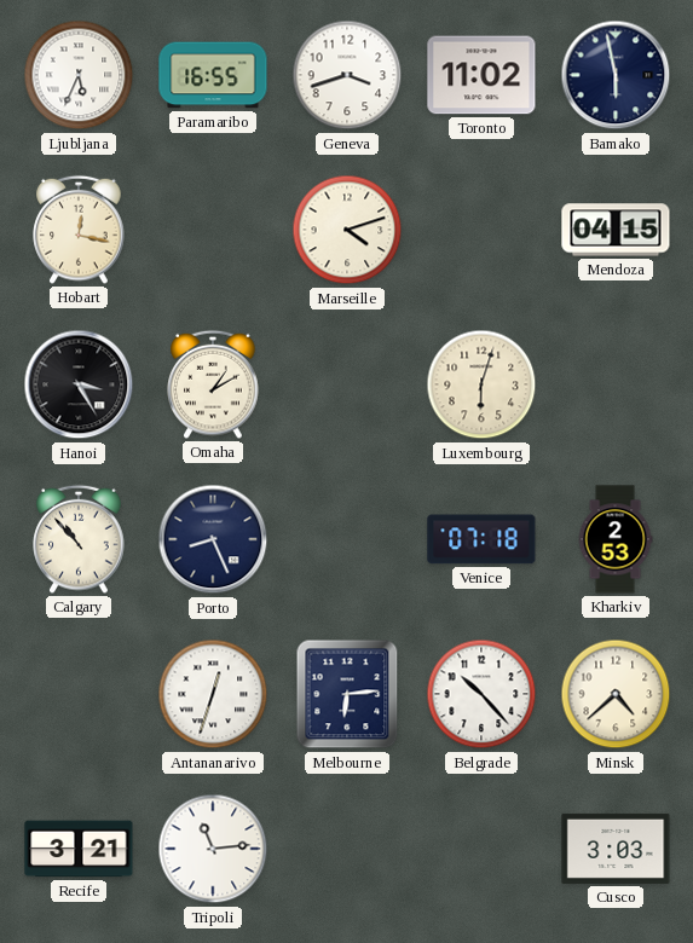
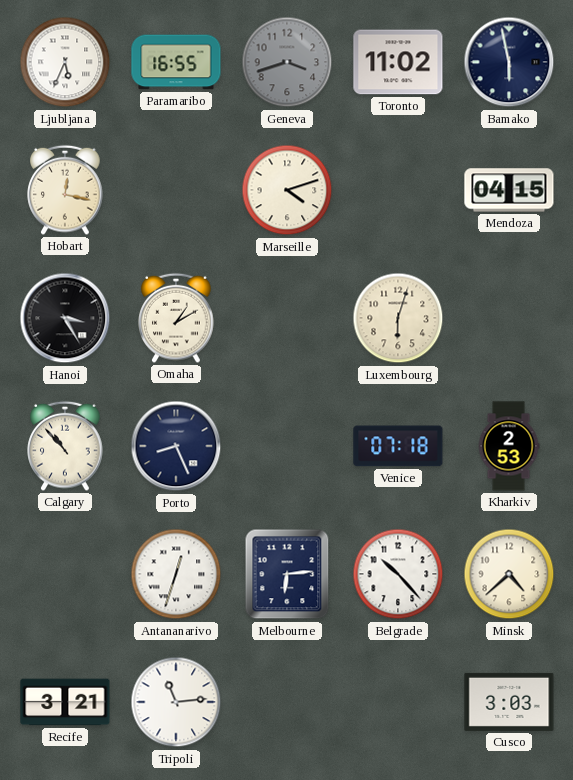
Geneva dial: white -> grey (287, 62)
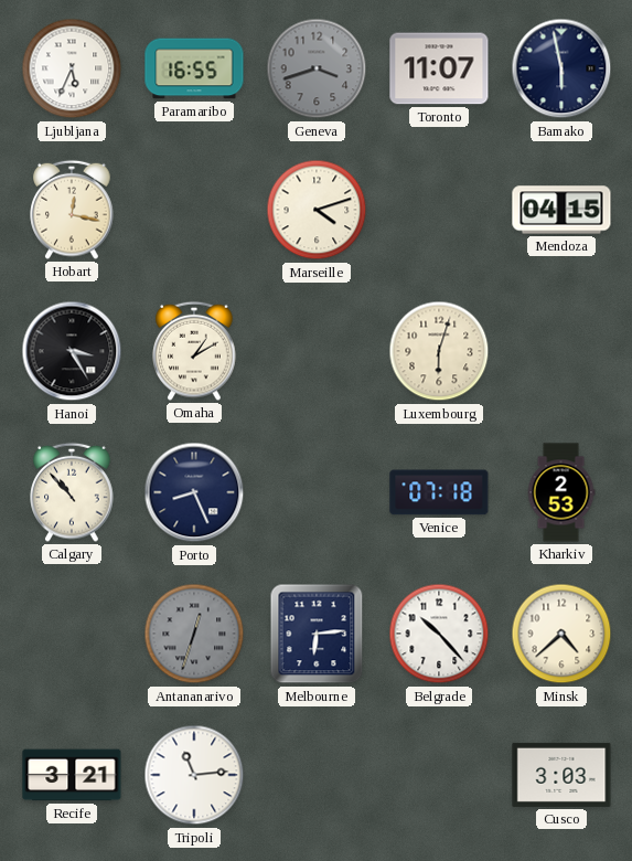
Toronto: 11:02 -> 11:07 (439, 68)
Antananarivo dial: white -> grey (194, 634)
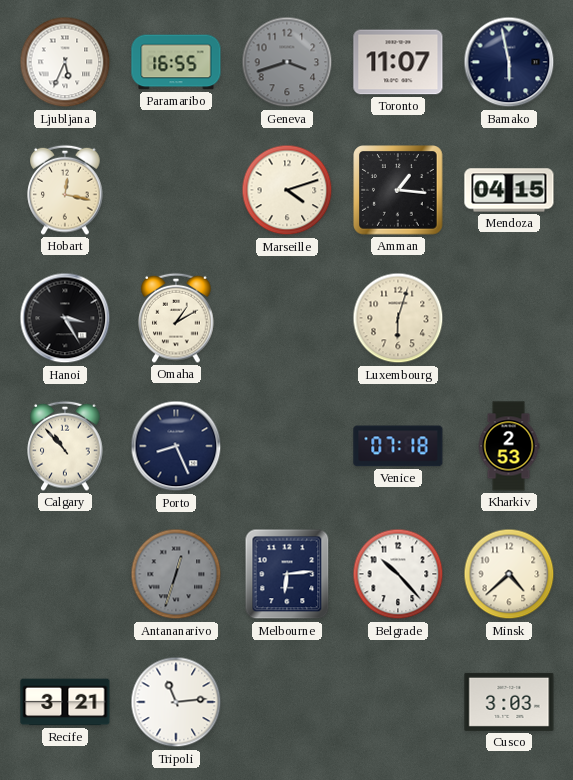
Amman: none -> 1:16 (398, 190)
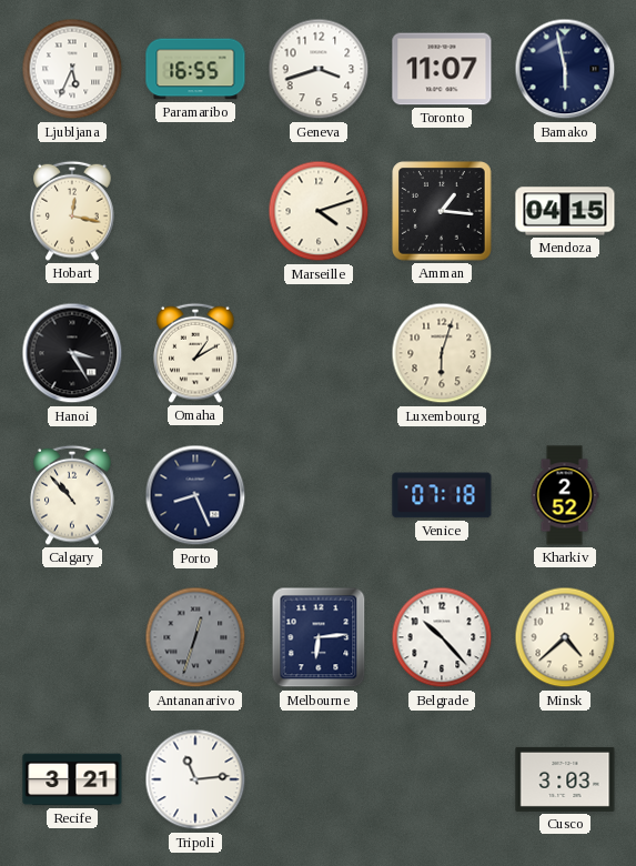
Geneva dial: grey -> white (319, 69)
Kharkiv: 2:53 -> 2:52 (565, 495)
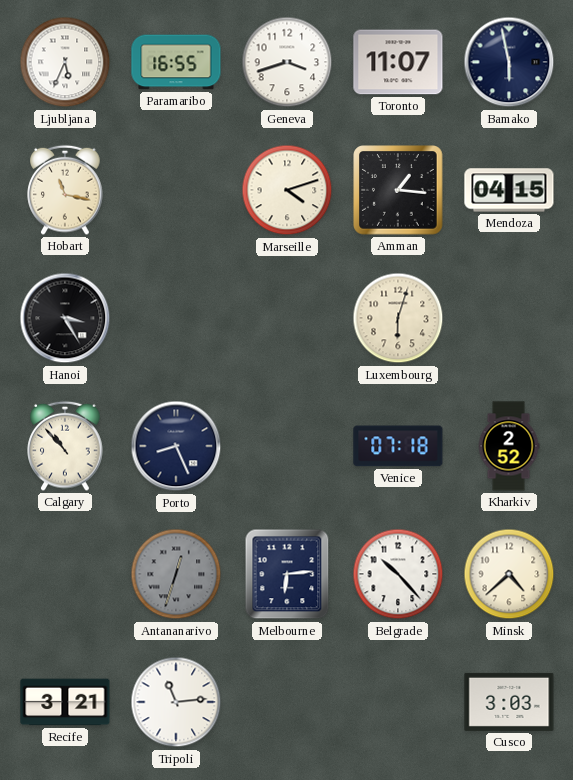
Hobart: 12:17 -> 11:17 (65, 190)
Omaha: 1:10 -> none (195, 353)
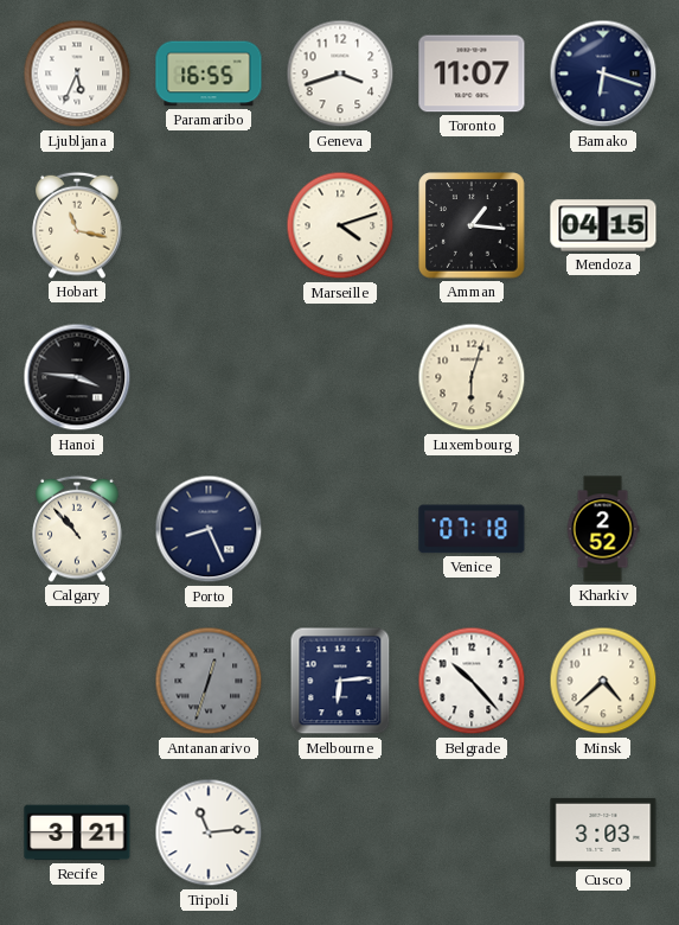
Bamako: 5:58 -> 6:18 (603, 74)
Hanoi: 3:25 -> 3:46 (77, 377)
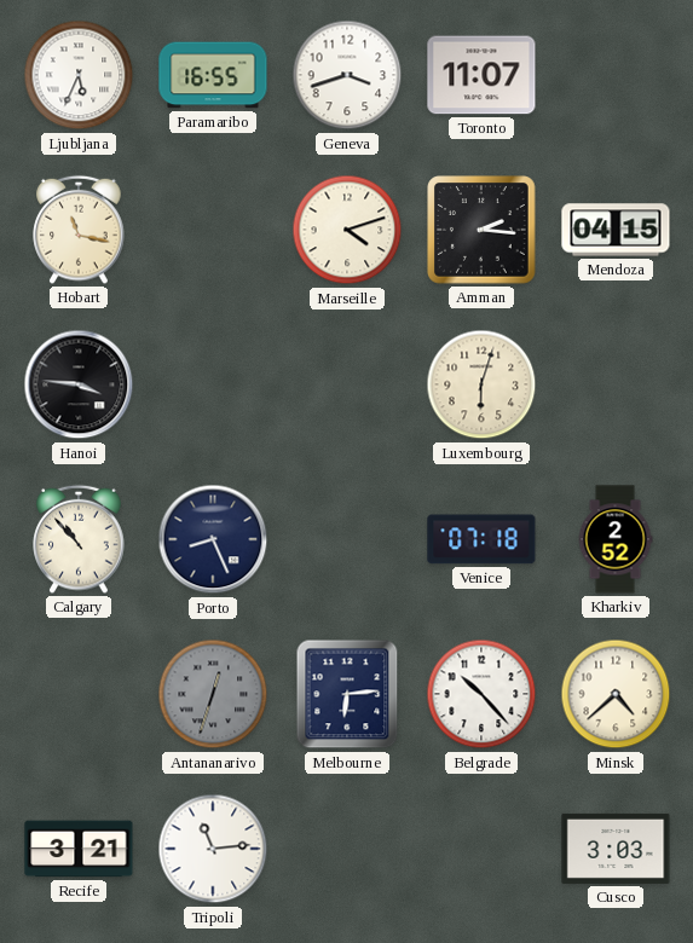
Bamako: 6:18 -> none (603, 74)
Amman: 1:16 -> 2:16 (481, 230)
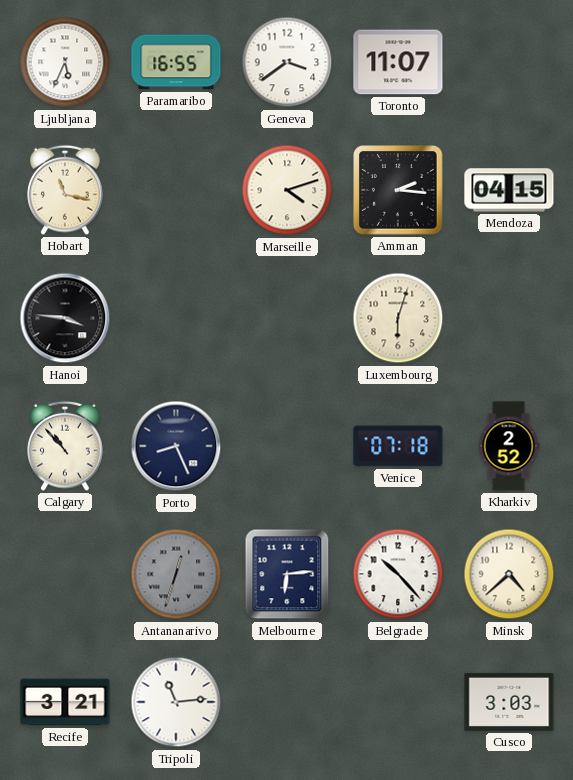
Geneva: 3:42 -> 3:39 (287, 62)
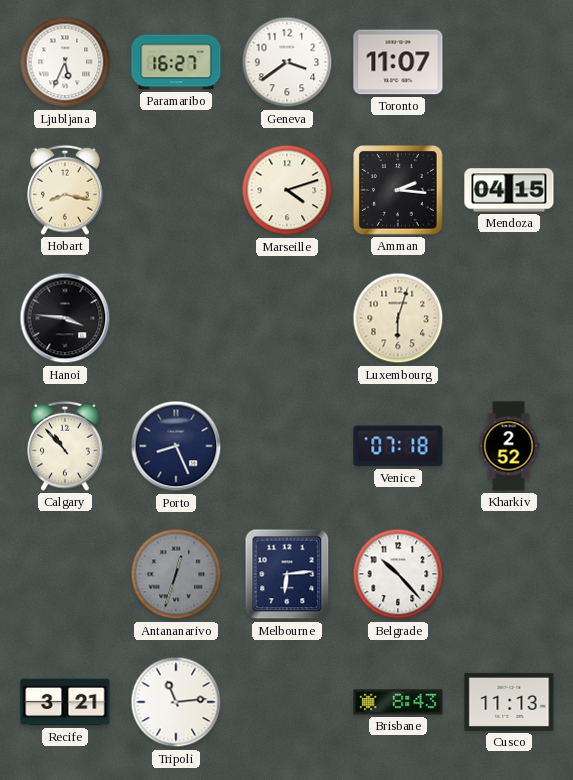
Paramaribo: 16:55 -> 16:27 (176, 62)
Hobart: 11:17 -> 8:17 (65, 190)
Minsk: 4:38 -> none (509, 574)
Brisbane: none -> 8:43 (398, 702)
Cusco: 3:03 -> 11:13 (509, 702)
